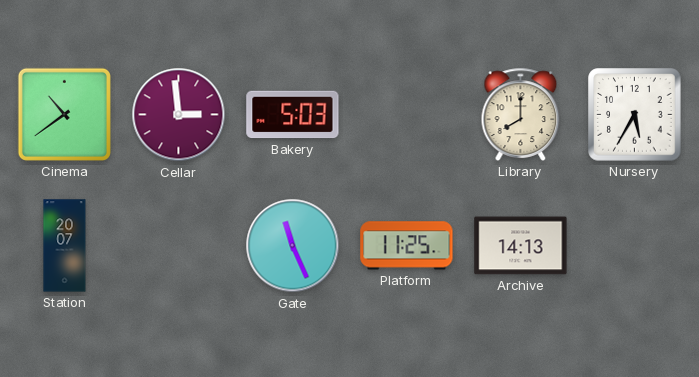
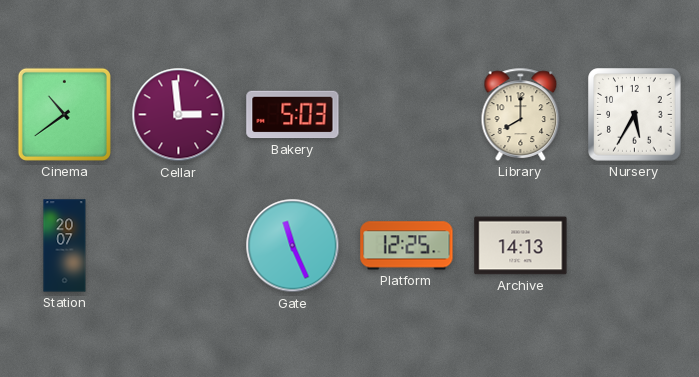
Platform: 11:25 -> 12:25 (407, 246)
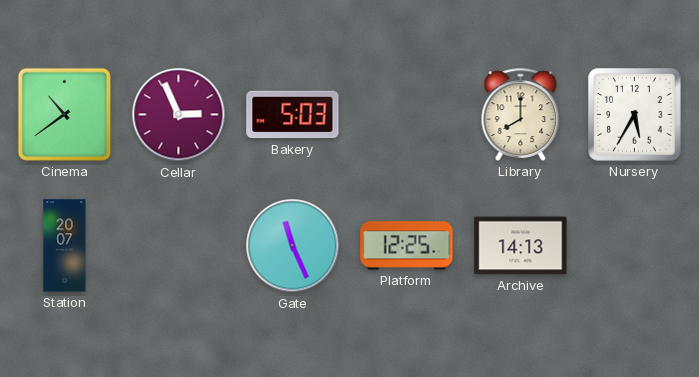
Cellar: 2:59 -> 2:56 (179, 115)
